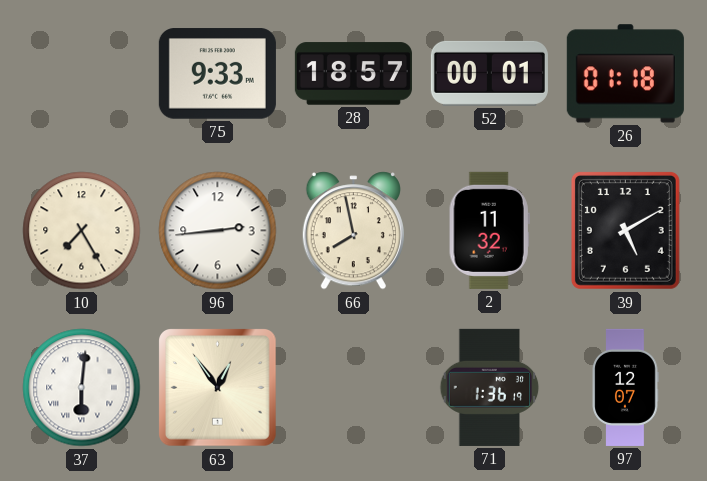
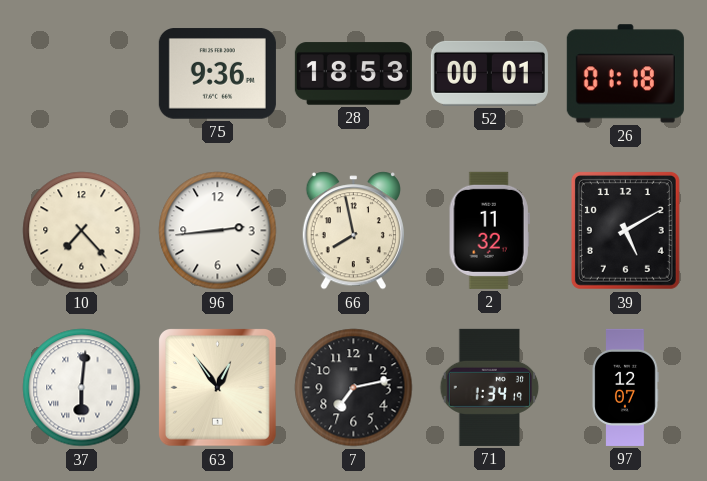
75: 9:33 -> 9:36 (217, 74)
28: 18:57 -> 18:53 (353, 74)
10: 7:25 -> 7:23 (82, 231)
7: none -> 7:13 (354, 388)
71: 1:36 -> 1:34 (490, 387)
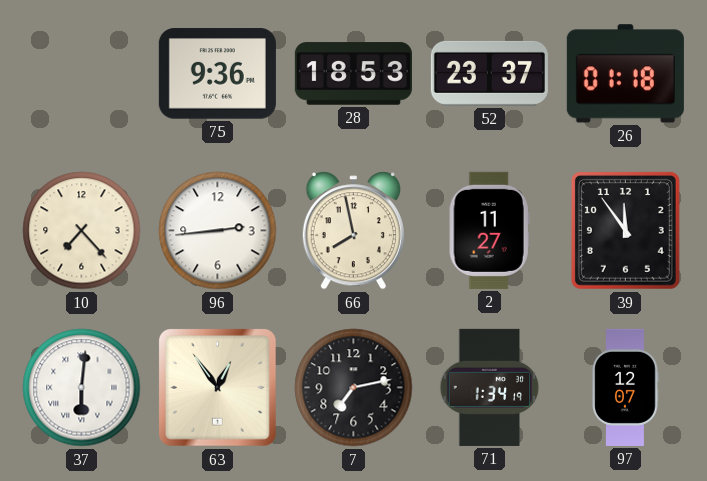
52: 00:01 -> 23:37 (489, 73)
2: 11:32 -> 11:27 (489, 230)
39: 5:10 -> 11:54 (625, 230)
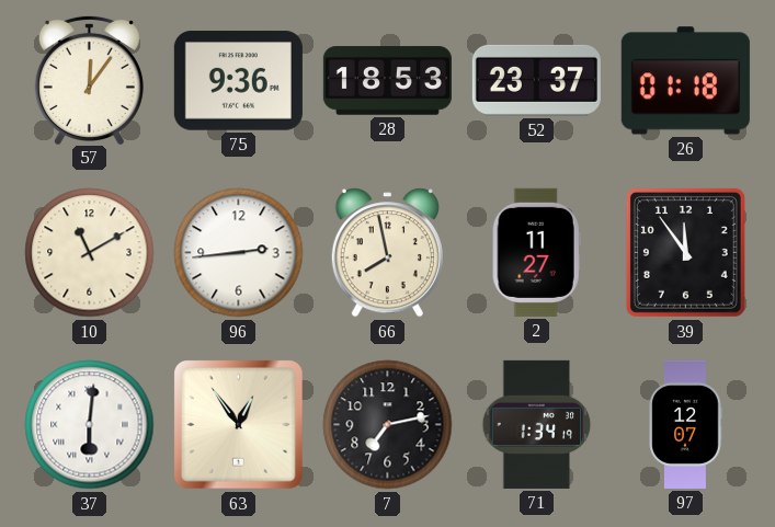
57: none -> 12:06 (89, 79)
10: 7:23 -> 11:10 (90, 253)
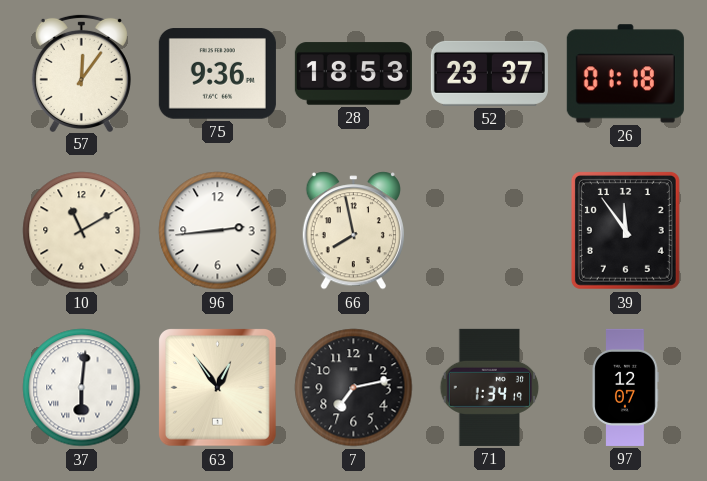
2: 11:27 -> none (536, 252)
